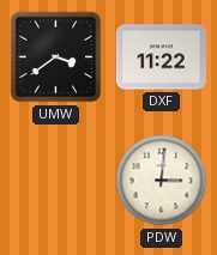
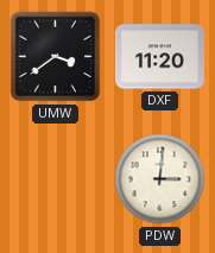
DXF: 11:22 -> 11:20 (159, 57)
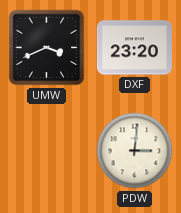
UMW: 3:39 -> 3:41 (47, 48)
DXF: 11:20 -> 23:20 (134, 48)
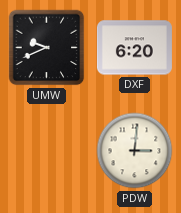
UMW: 3:41 -> 9:41 (47, 48)
DXF: 23:20 -> 6:20 (134, 48)
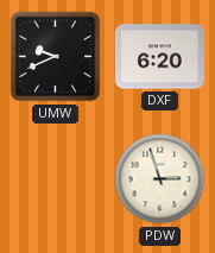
PDW: 3:01 -> 2:57 (160, 179)
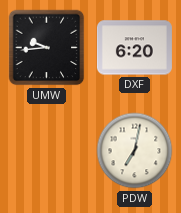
UMW: 9:41 -> 9:44 (47, 48)
PDW: 2:57 -> 7:02 (135, 151)
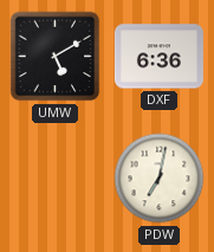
UMW: 9:44 -> 5:10 (56, 57)
DXF: 6:20 -> 6:36 (158, 57)
